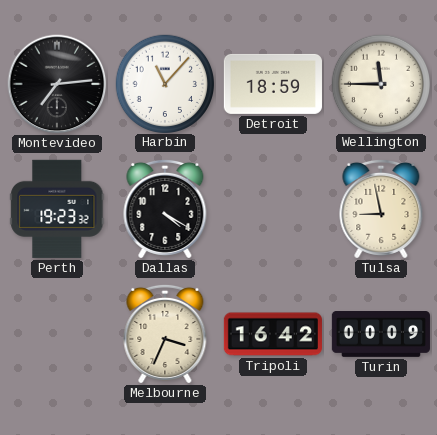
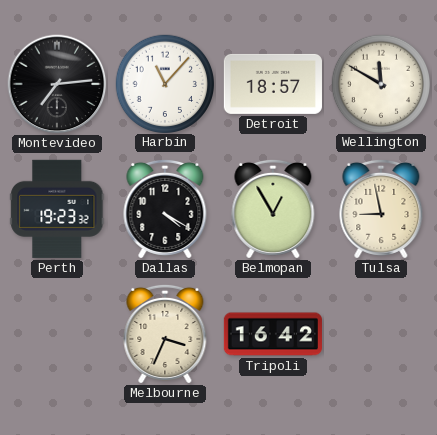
Detroit: 18:59 -> 18:57 (273, 84)
Wellington: 11:45 -> 11:50 (380, 83)
Belmopan: none -> 12:55 (273, 209)
Turin: 00:09 -> none (381, 335)
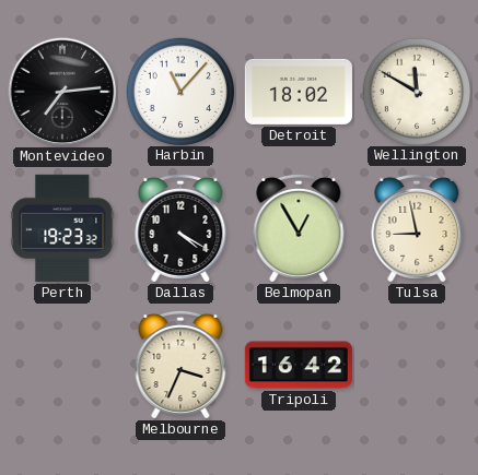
Detroit: 18:57 -> 18:02 (299, 92)
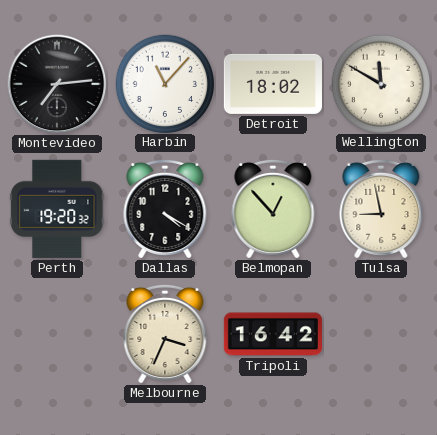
Perth: 19:23 -> 19:20 (57, 209)
Belmopan: 12:55 -> 12:53 (273, 209)
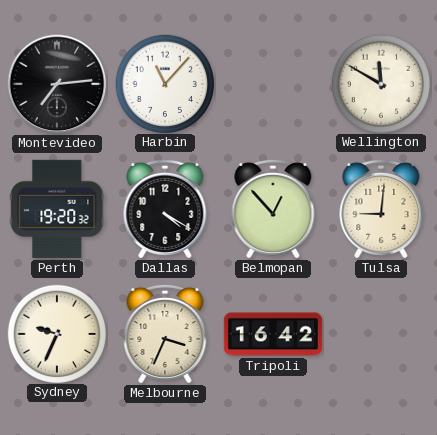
Detroit: 18:02 -> none (273, 84)
Tulsa: 8:58 -> 9:01 (381, 209)
Sydney: none -> 9:34 (56, 333)
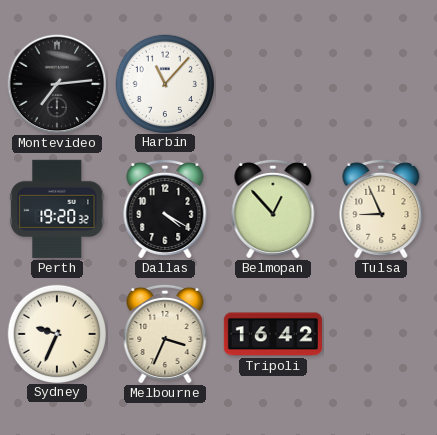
Wellington: 11:50 -> none (380, 83)
Tulsa: 9:01 -> 8:56 (381, 209)
